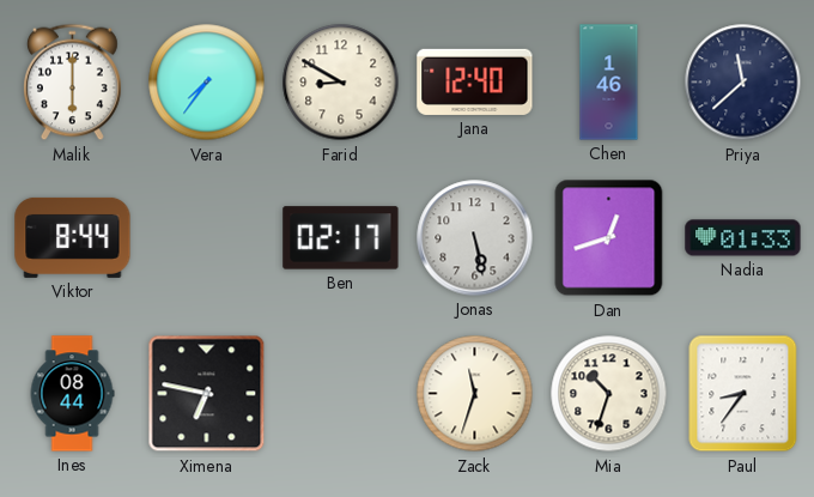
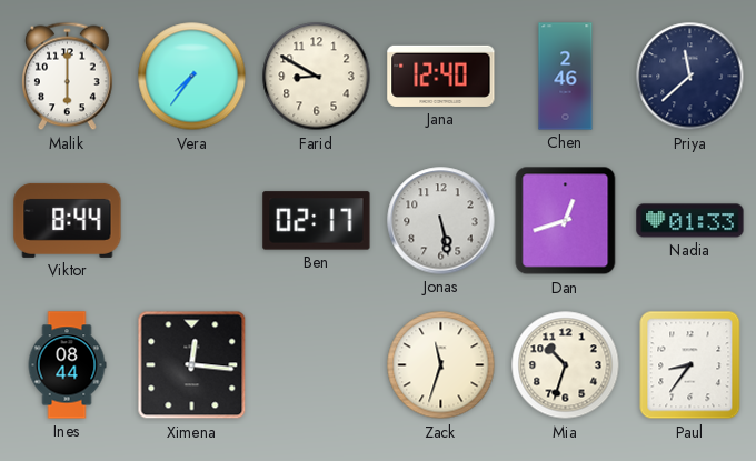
Chen: 1:46 -> 2:46 (566, 77)
Ximena: 6:47 -> 12:16 (192, 365)
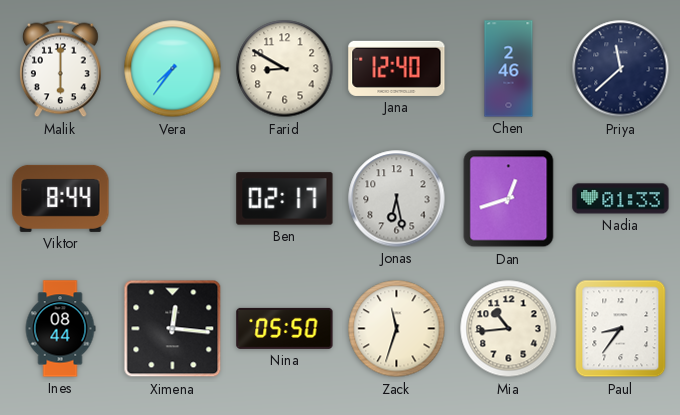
Jonas: 5:28 -> 6:28 (397, 199)
Nina: none -> 05:50 (285, 328)
Mia: 10:33 -> 10:44 (509, 329)
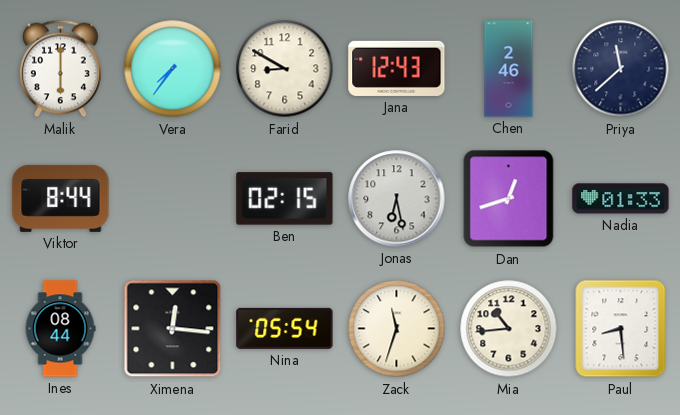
Jana: 12:40 -> 12:43 (397, 68)
Ben: 02:17 -> 02:15 (285, 199)
Nina: 05:50 -> 05:54 (285, 328)
Paul: 8:36 -> 8:29 (621, 329)
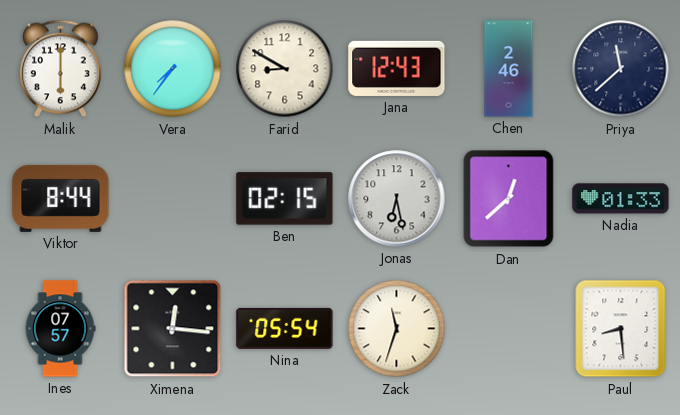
Dan: 12:42 -> 12:38 (509, 199)
Ines: 08:44 -> 07:57 (60, 329)
Mia: 10:44 -> none (509, 329)
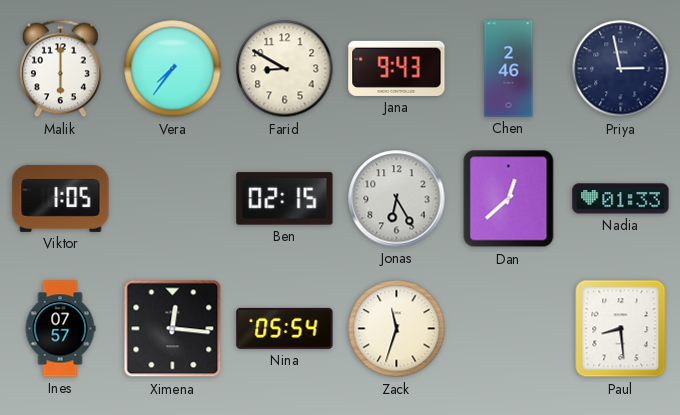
Jana: 12:43 -> 9:43 (397, 68)
Priya: 11:38 -> 2:58 (621, 69)
Viktor: 8:44 -> 1:05 (61, 198)
Jonas: 6:28 -> 6:25 (397, 199)
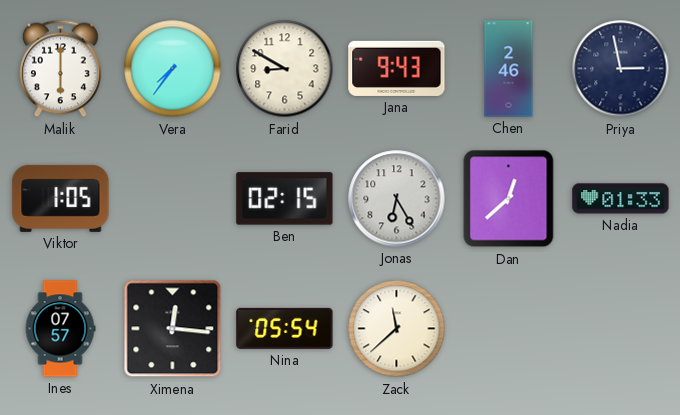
Zack: 11:33 -> 11:38 (397, 329)
Paul: 8:29 -> none (621, 329)
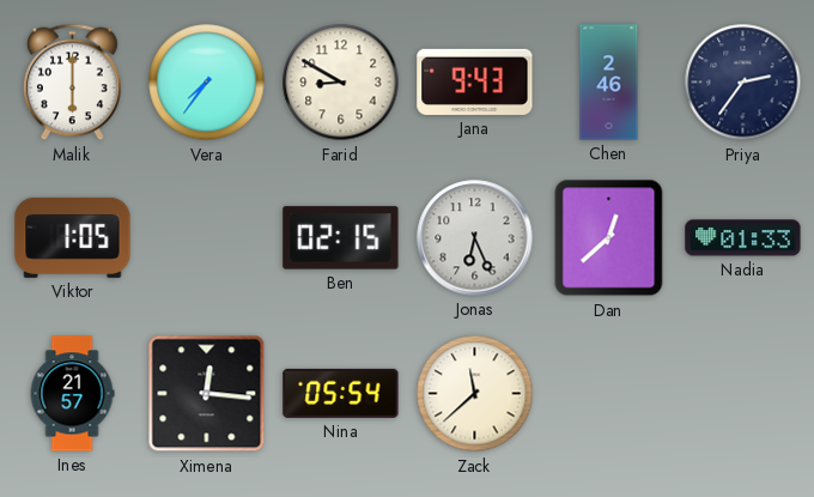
Priya: 2:58 -> 2:36 (743, 83)
Jonas: 6:25 -> 6:26 (475, 238)
Ines: 07:57 -> 21:57 (72, 394)
